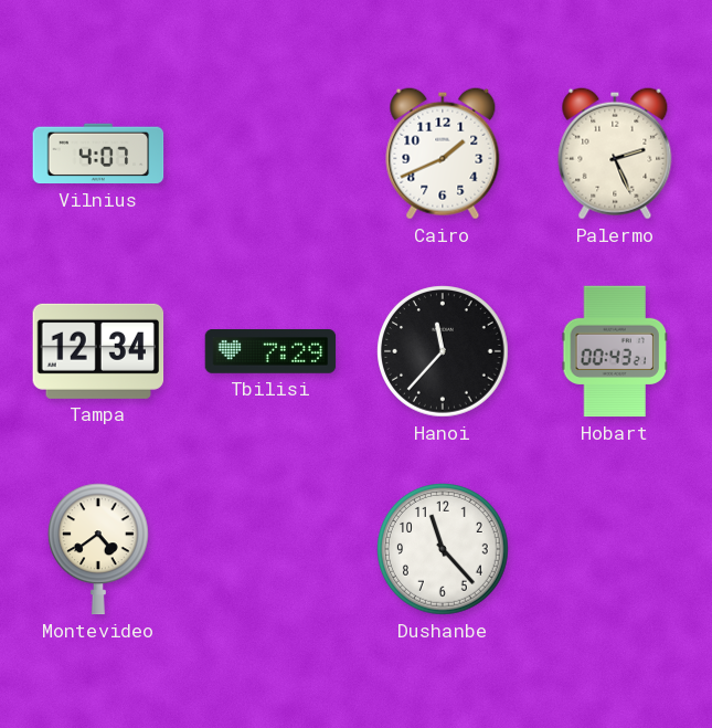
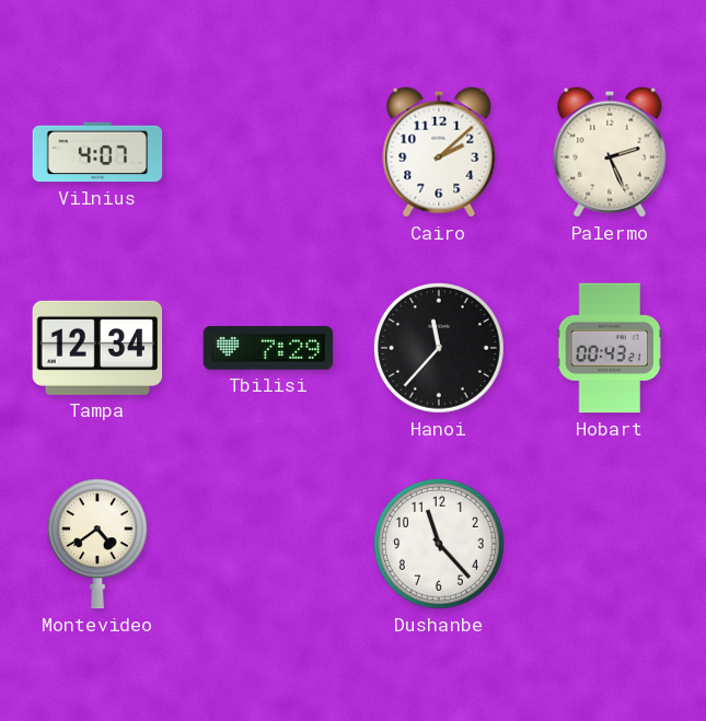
Cairo: 1:41 -> 2:08 (439, 152)
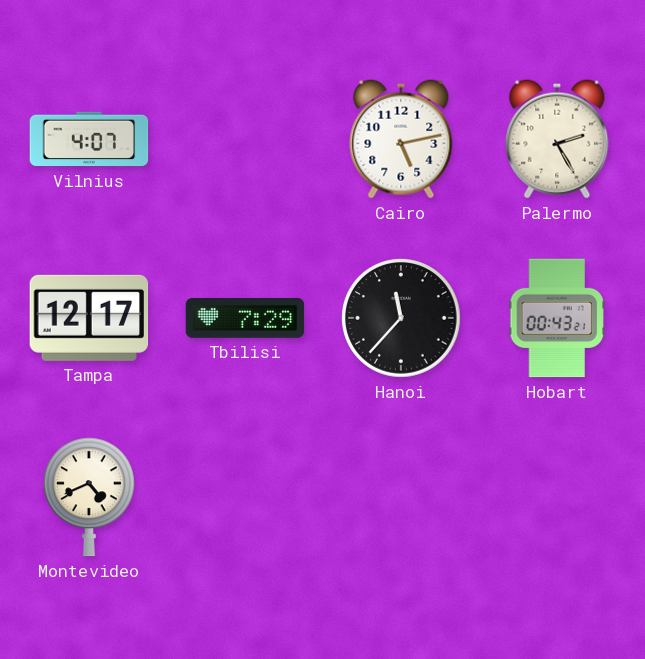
Cairo: 2:08 -> 5:13 (401, 139)
Palermo: 2:26 -> 2:25 (557, 139)
Tampa: 12:34 -> 12:17 (89, 318)
Montevideo: 4:39 -> 4:41 (89, 497)
Dushanbe: 11:23 -> none (440, 545)
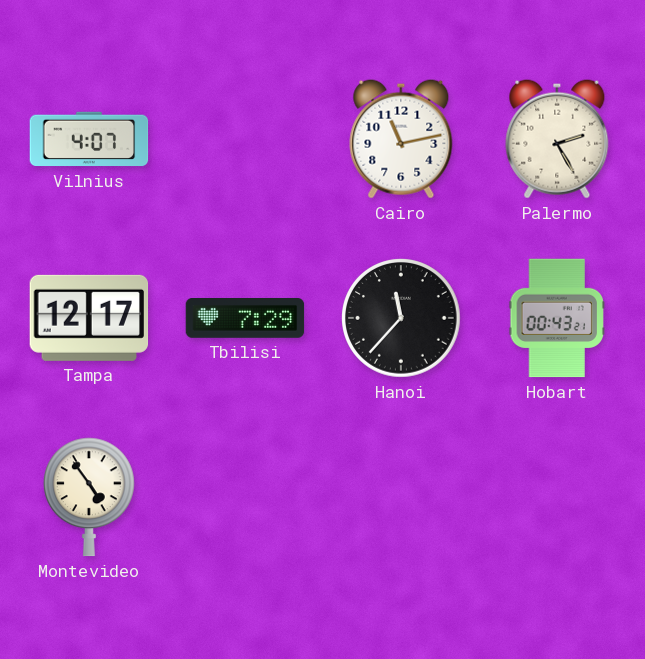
Cairo: 5:13 -> 11:13 (401, 139)
Montevideo: 4:41 -> 4:54 (89, 497)
